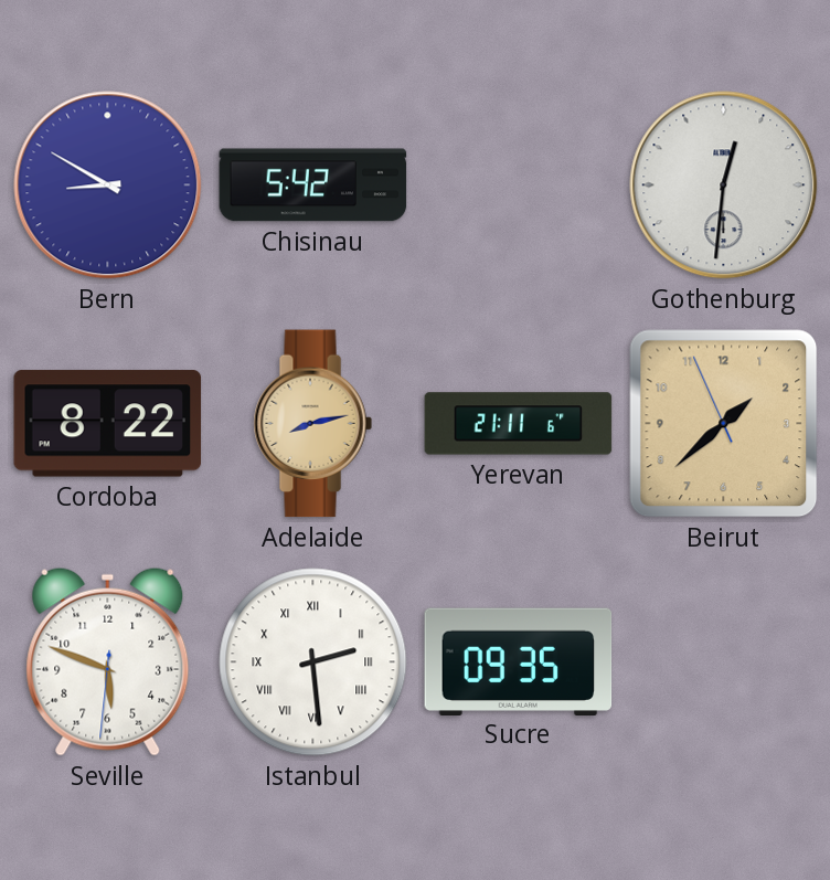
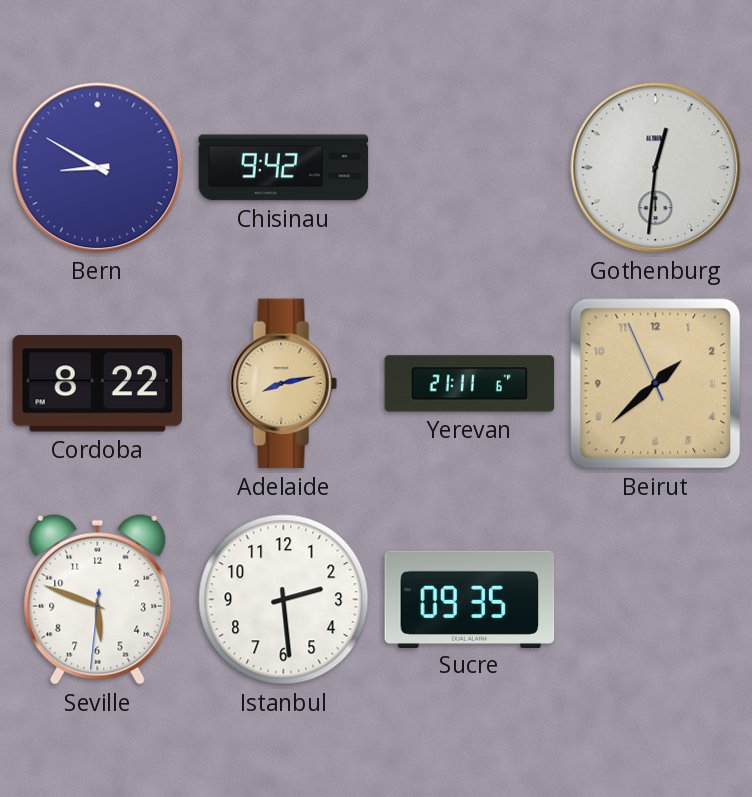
Chisinau: 5:42 -> 9:42 (284, 168)
Istanbul numerals: Roman -> Arabic (284, 600)
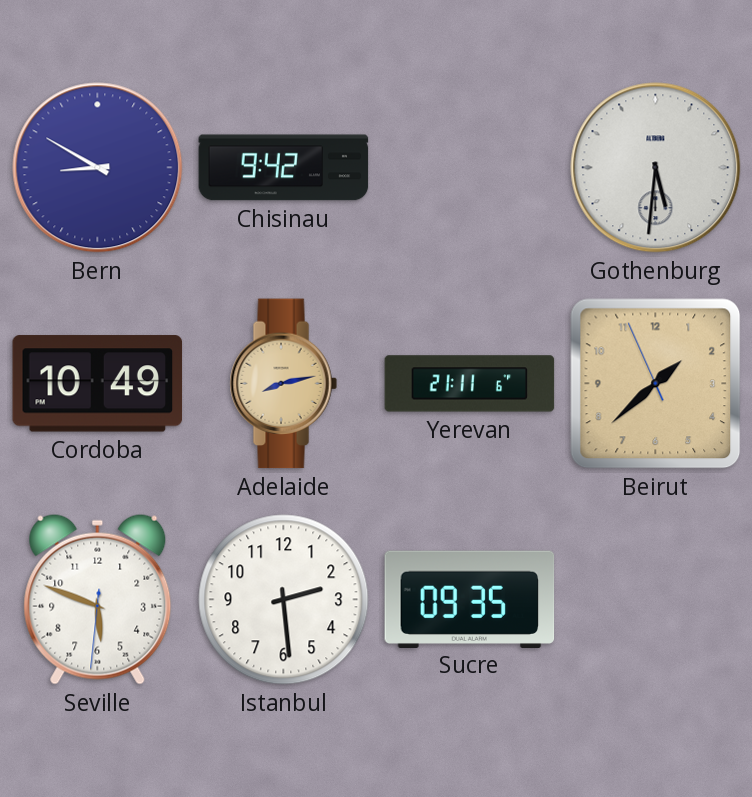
Gothenburg: 12:31 -> 5:31 (656, 168)
Cordoba: 8:22 -> 10:49 (98, 384)
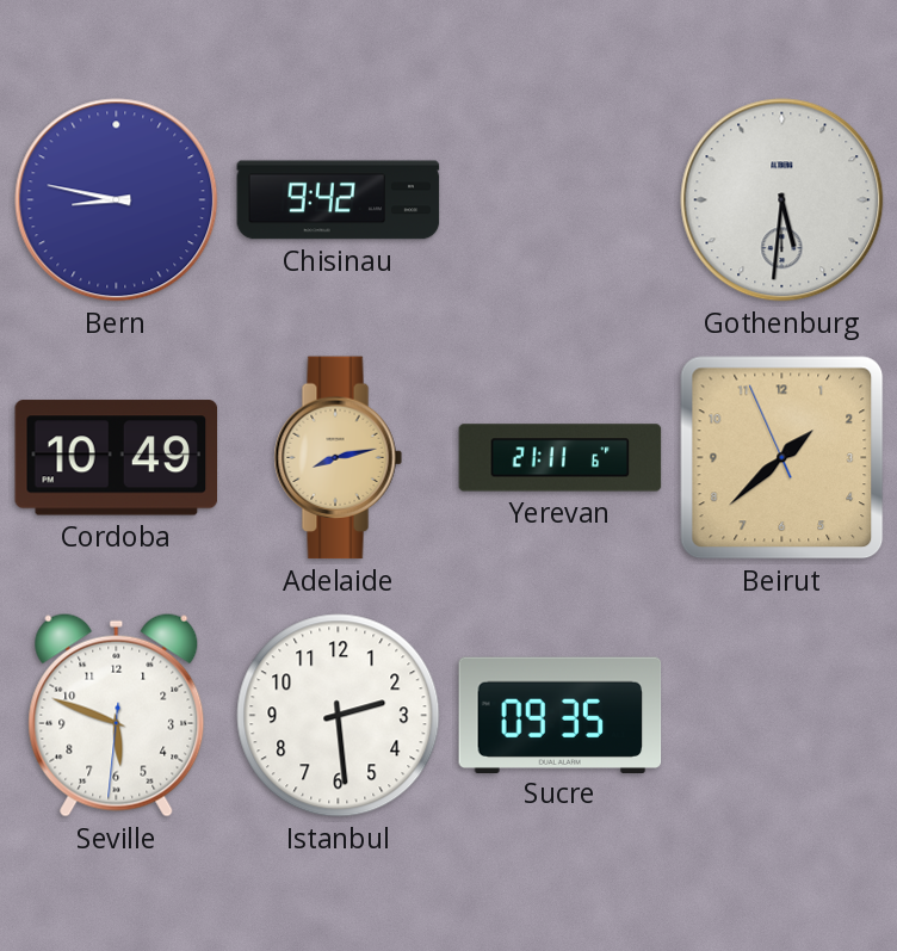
Bern: 8:50 -> 8:47 (117, 200)
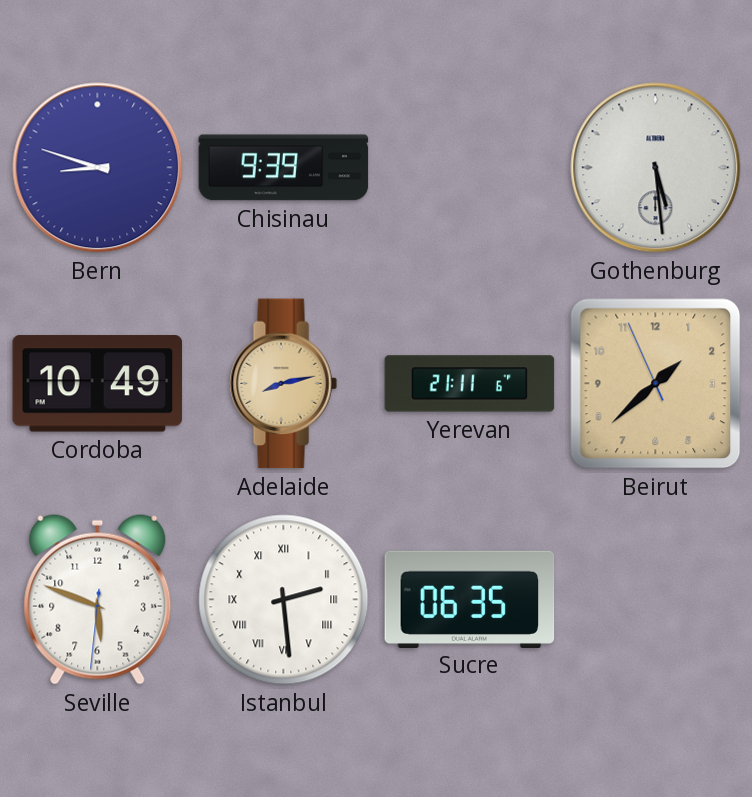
Bern: 8:47 -> 8:48 (98, 168)
Chisinau: 9:42 -> 9:39 (284, 168)
Gothenburg: 5:31 -> 5:29 (656, 168)
Istanbul numerals: Arabic -> Roman (284, 600)
Sucre: 09:35 -> 06:35 (470, 599)
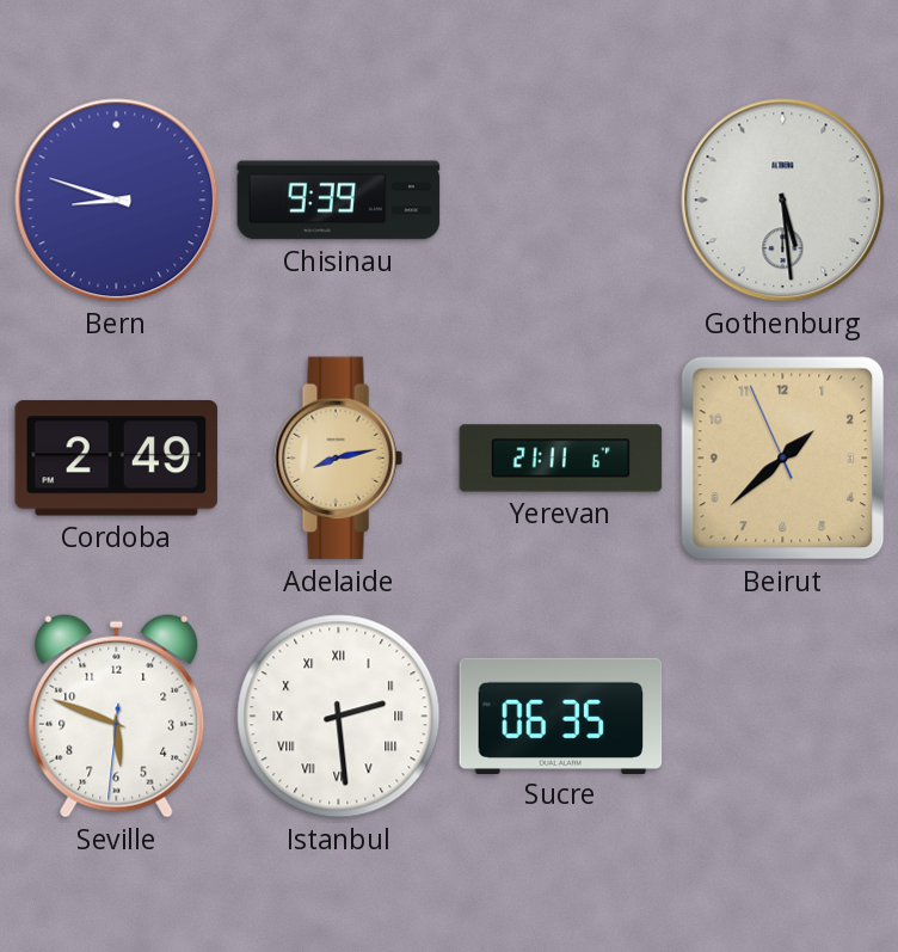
Cordoba: 10:49 -> 2:49 (117, 459)
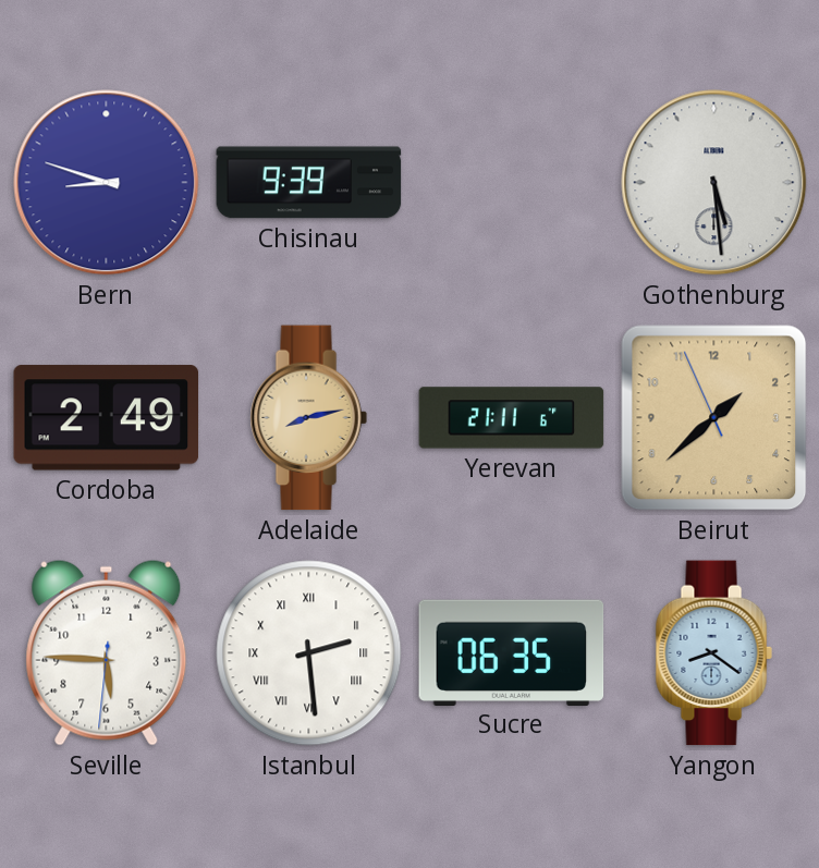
Seville: 5:48 -> 5:45 (107, 652)
Yangon: none -> 8:21 (713, 653)
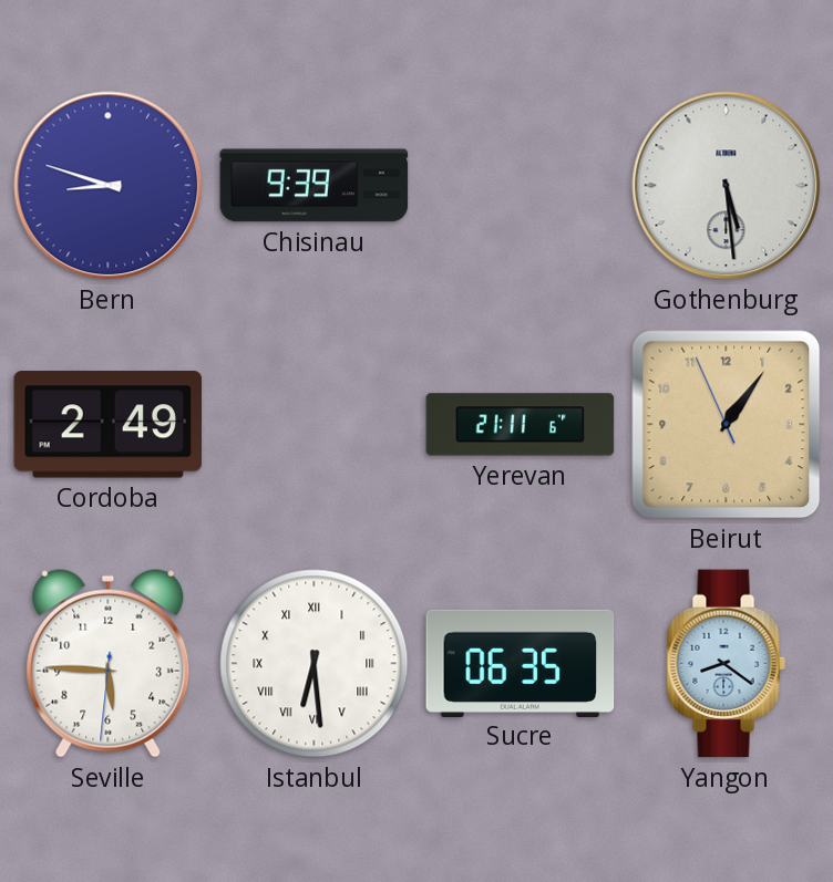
Adelaide: 8:13 -> none (308, 418)
Beirut: 1:37 -> 1:05 (727, 425)
Istanbul: 2:29 -> 6:29 (315, 664)
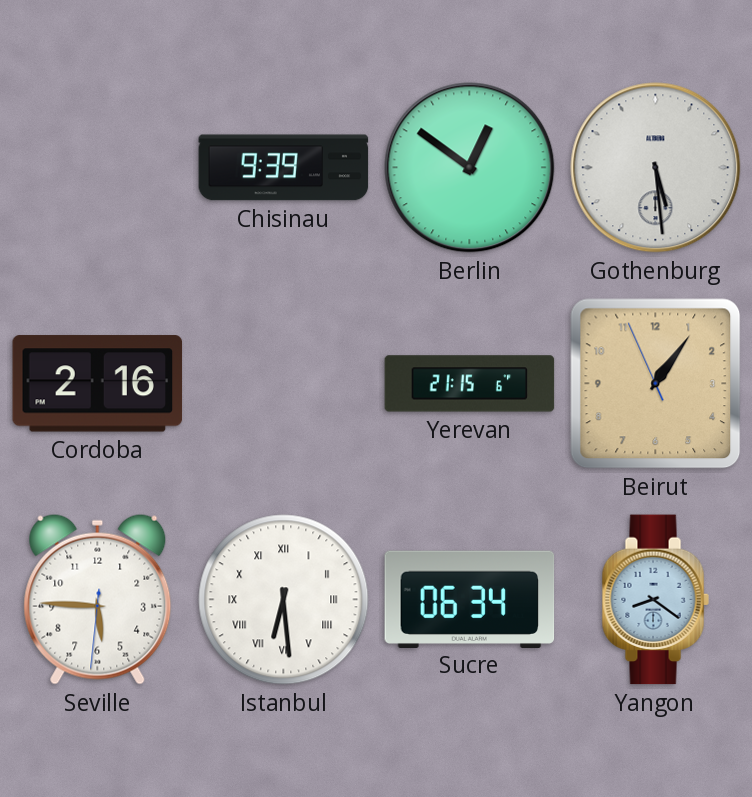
Bern: 8:48 -> none (109, 186)
Berlin: none -> 12:51 (470, 168)
Cordoba: 2:49 -> 2:16 (98, 384)
Yerevan: 21:11 -> 21:15 (470, 384)
Sucre: 06:35 -> 06:34 (470, 599)
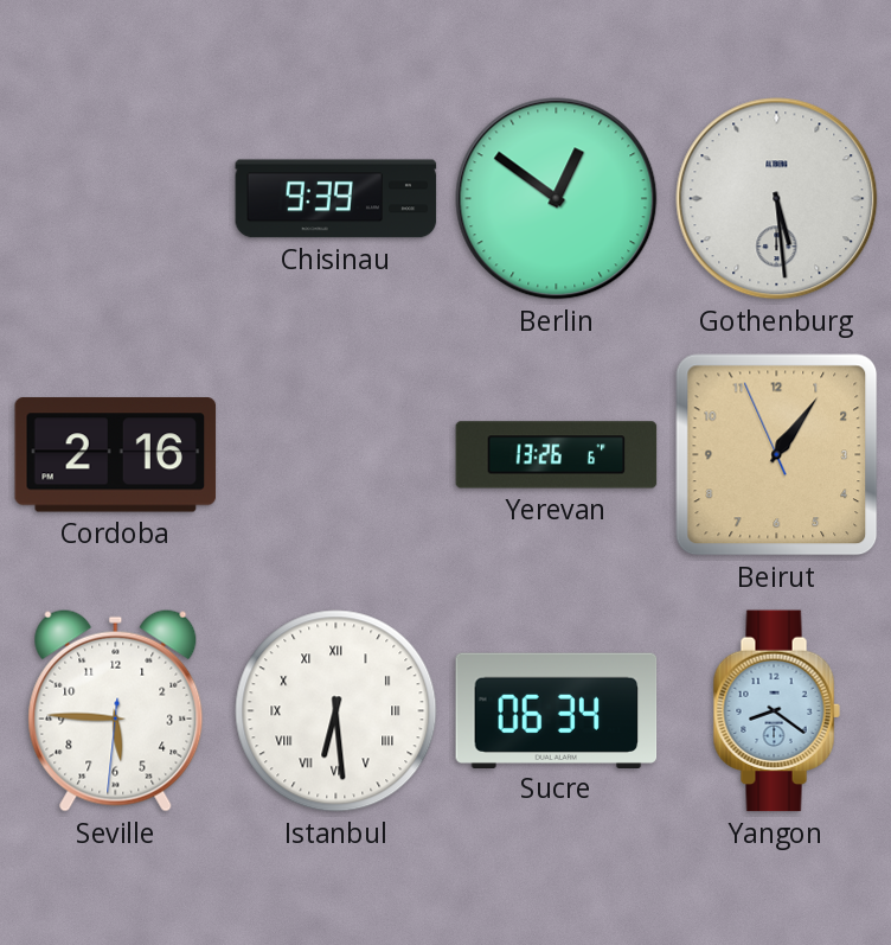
Yerevan: 21:15 -> 13:26 (557, 455)
